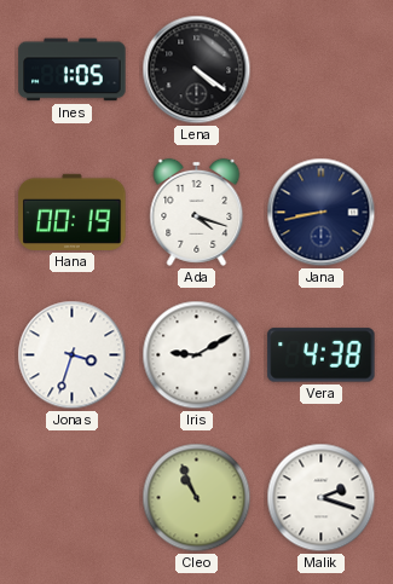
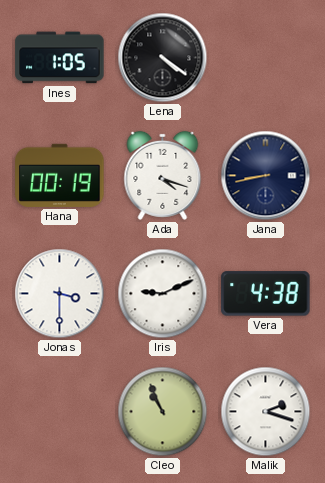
Jonas: 3:33 -> 3:30 (60, 294)
Iris: 9:10 -> 9:11 (163, 294)
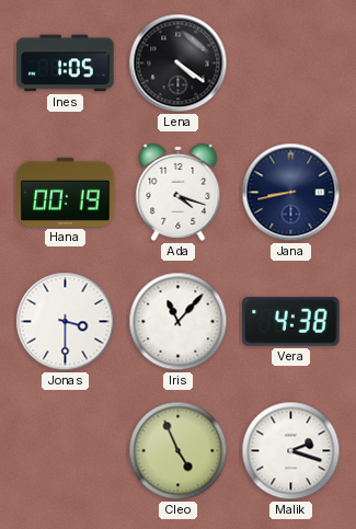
Iris: 9:11 -> 11:07 (179, 322)
Cleo: 10:56 -> 4:56 (179, 451)
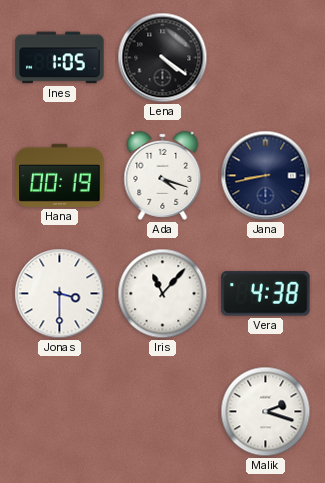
Cleo: 4:56 -> none (179, 451)
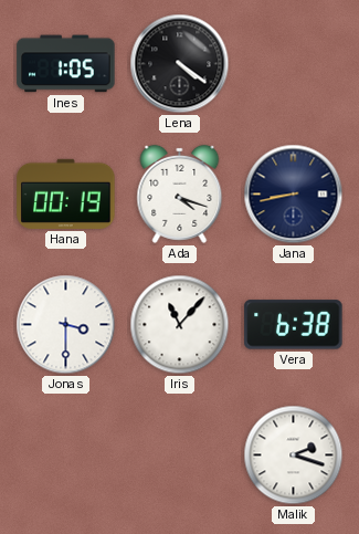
Vera: 4:38 -> 6:38 (294, 325)
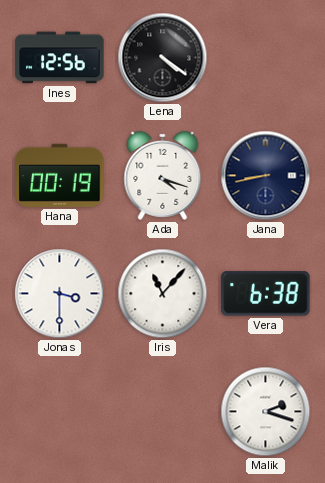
Ines: 1:05 -> 12:56 (60, 58)
